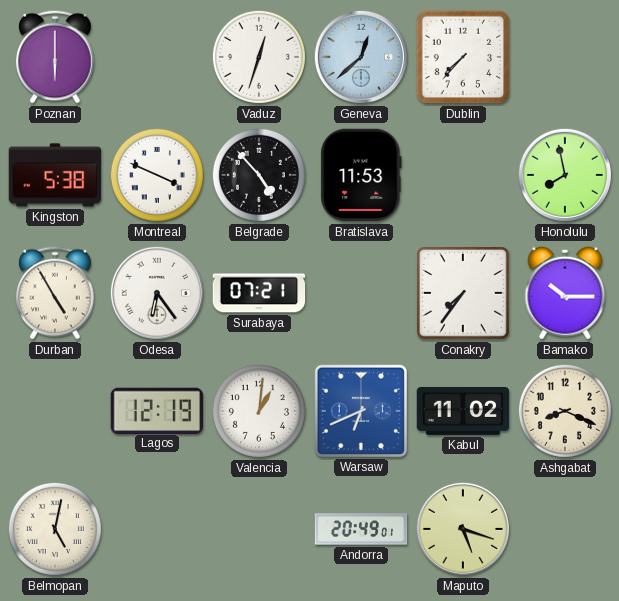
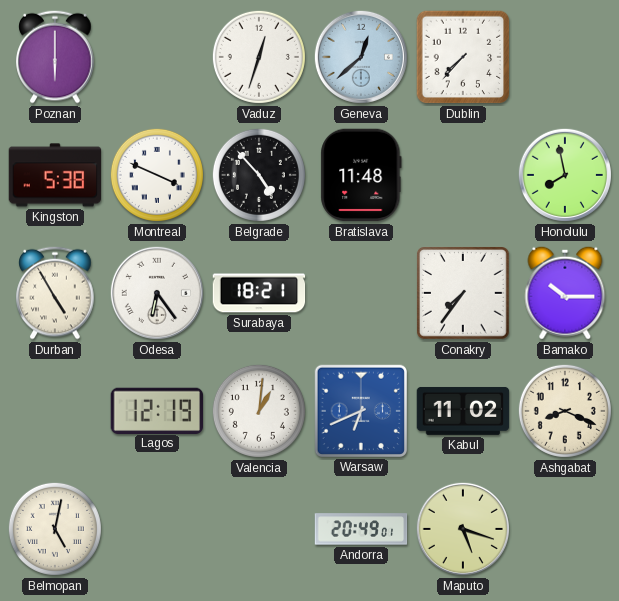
Bratislava: 11:53 -> 11:48 (361, 175)
Surabaya: 07:21 -> 18:21 (259, 293)
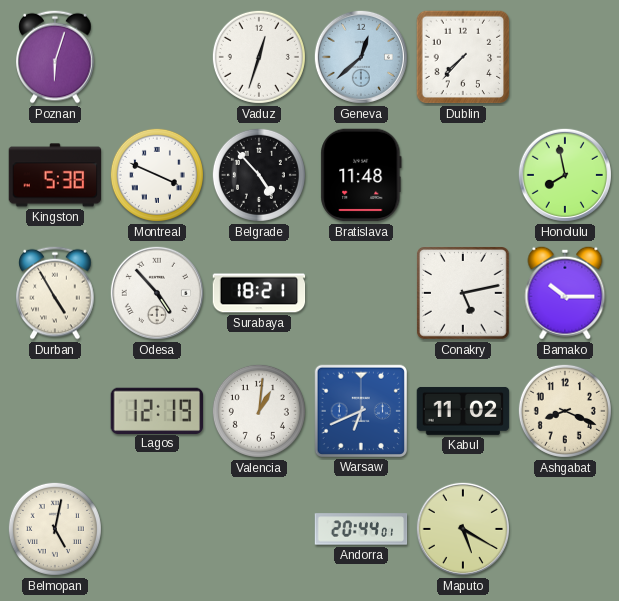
Poznan: 6:00 -> 6:03 (55, 57)
Odesa: 6:24 -> 4:53 (157, 293)
Conakry: 7:36 -> 5:13 (464, 294)
Andorra: 20:49 -> 20:44 (361, 529)
Maputo: 5:18 -> 5:20 (463, 529)
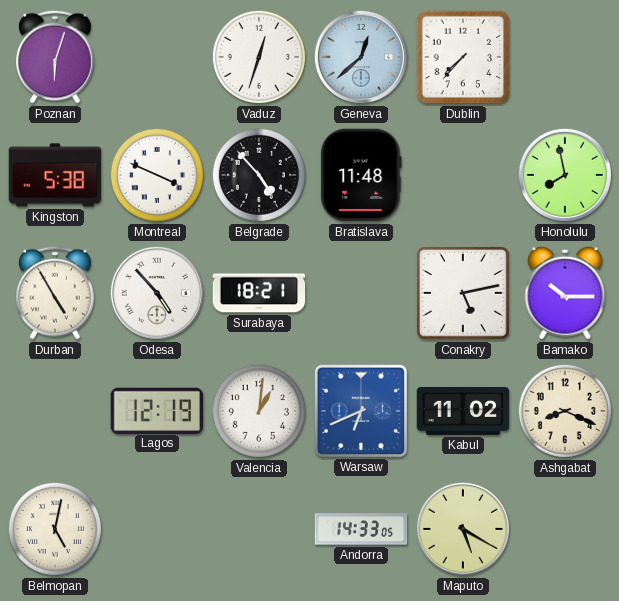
Andorra: 20:44 -> 14:33 (361, 529)
